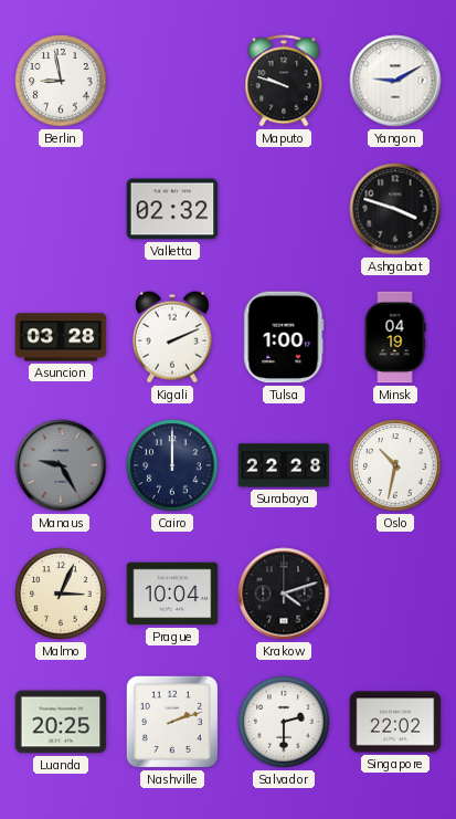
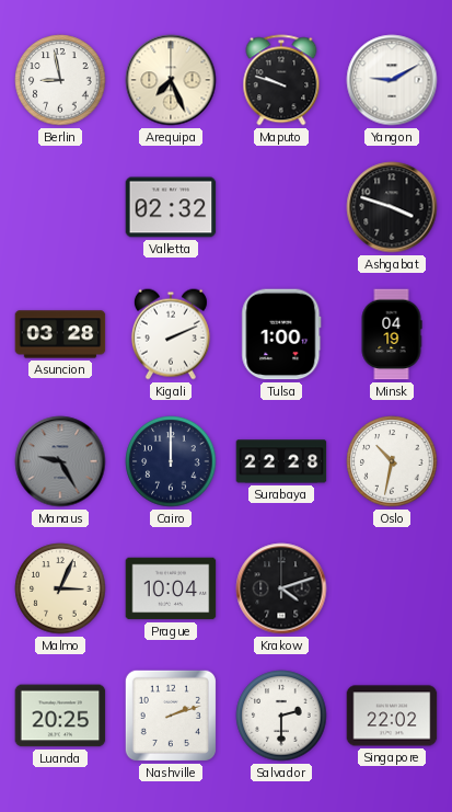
Arequipa: none -> 7:26 (171, 80)
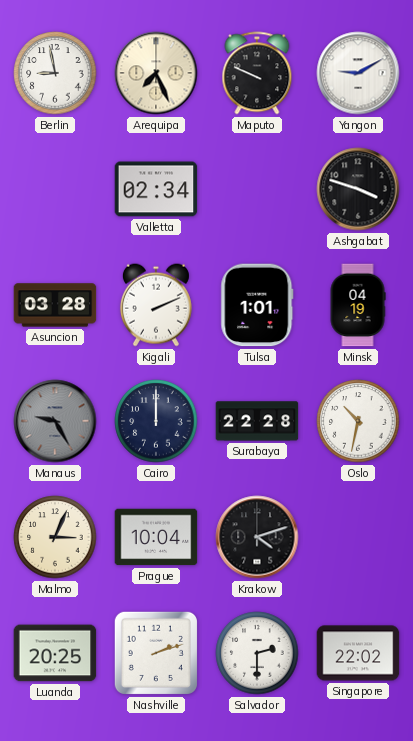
Maputo: 9:48 -> 9:49 (257, 73)
Valletta: 02:32 -> 02:34 (156, 189)
Tulsa: 1:00 -> 1:01 (257, 305)
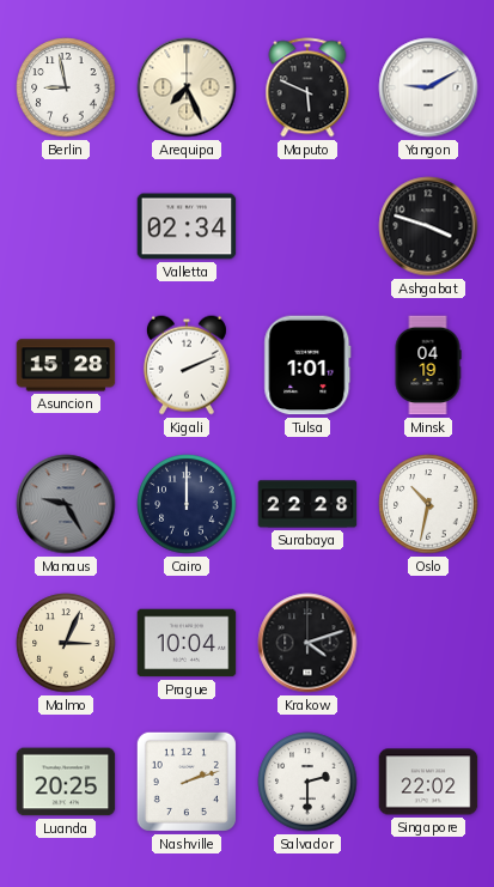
Maputo: 9:49 -> 5:49 (307, 87)
Asuncion: 03:28 -> 15:28 (66, 365)
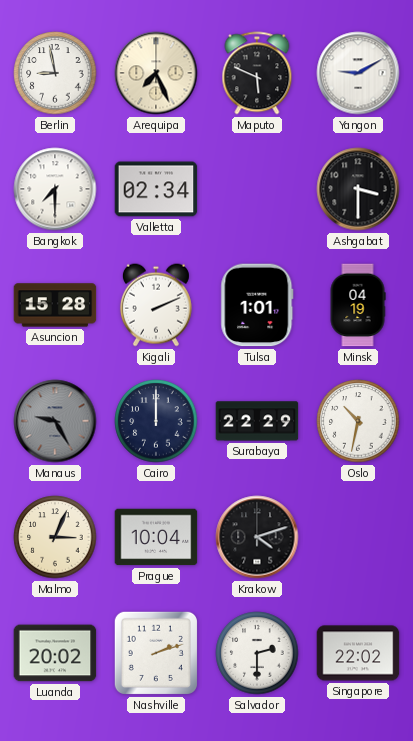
Bangkok: none -> 7:30 (55, 189)
Ashgabat: 3:48 -> 3:30 (358, 189)
Surabaya: 22:28 -> 22:29 (257, 421)
Luanda: 20:25 -> 20:02 (55, 653)
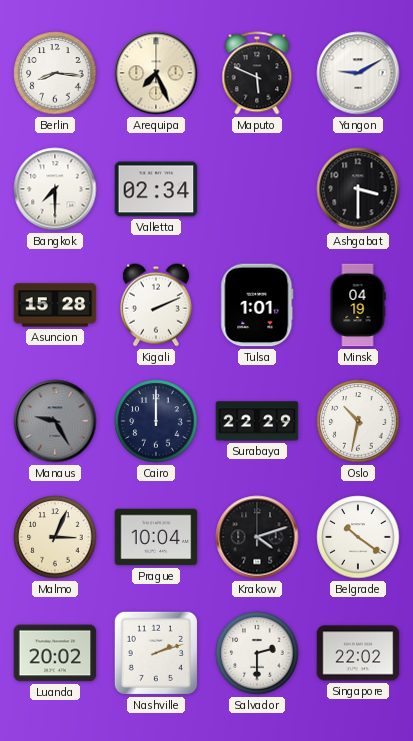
Berlin: 8:58 -> 8:16 (55, 73)
Belgrade: none -> 10:21 (358, 537)
